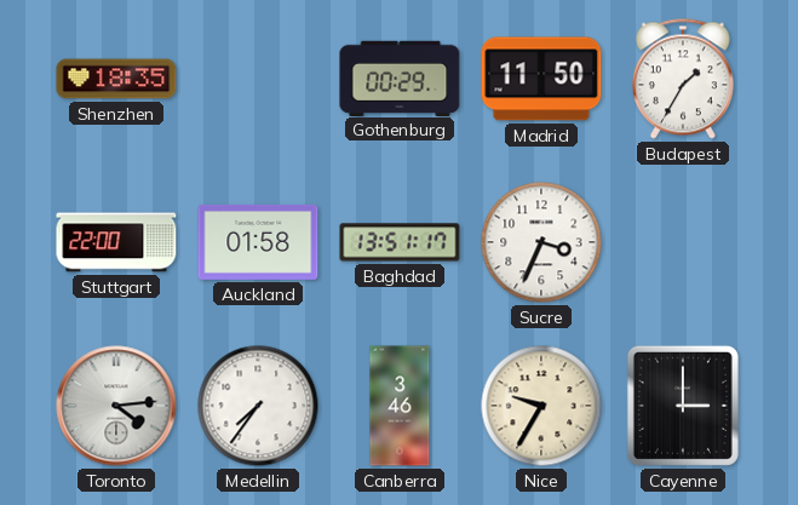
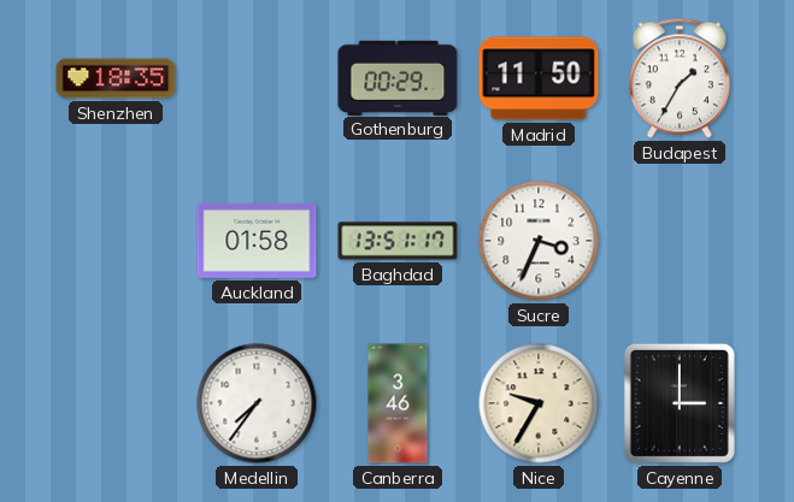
Stuttgart: 22:00 -> none (116, 242)
Toronto: 4:14 -> none (116, 406)
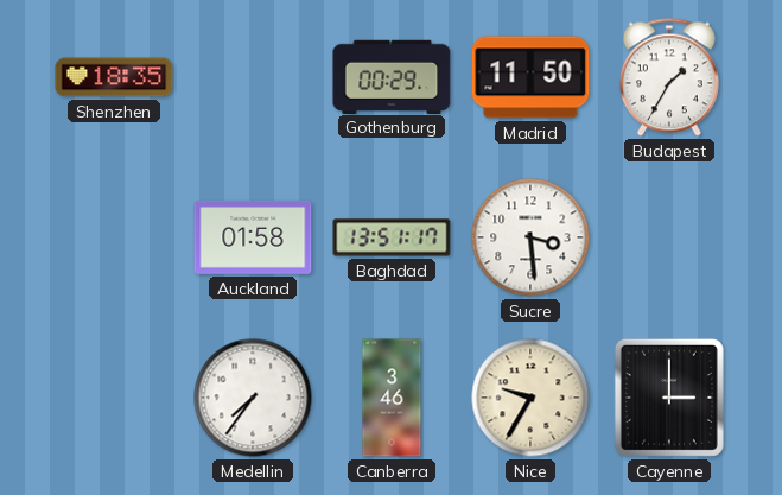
Sucre: 3:34 -> 3:29 (530, 237)
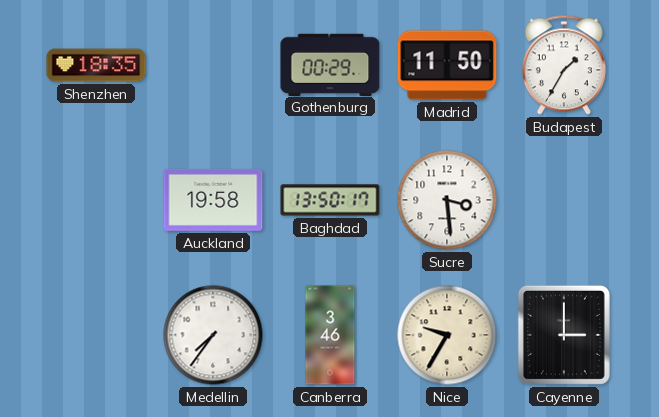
Auckland: 01:58 -> 19:58 (213, 200)
Baghdad: 13:51 -> 13:50 (330, 200)
